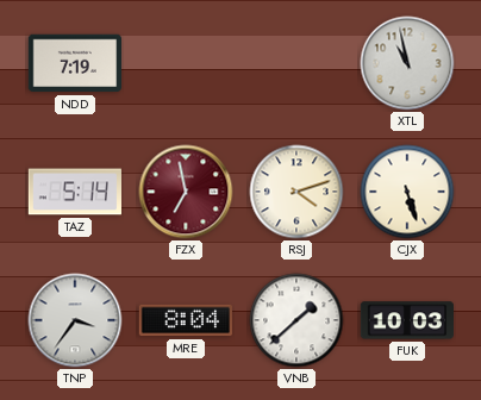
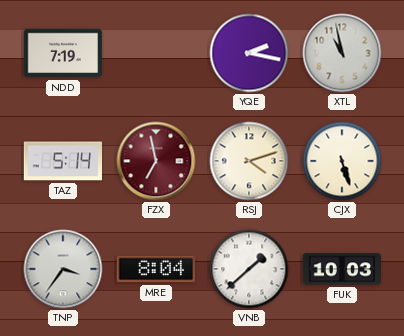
YQE: none -> 2:17 (249, 53)
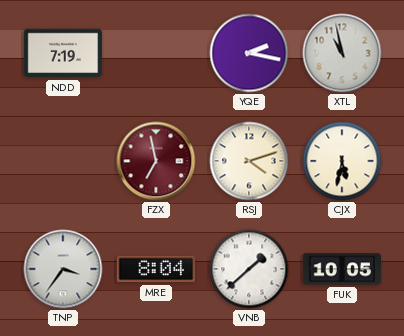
TAZ: 5:14 -> none (62, 161)
CJX: 5:27 -> 5:32 (342, 161)
FUK: 10:03 -> 10:05 (341, 269)
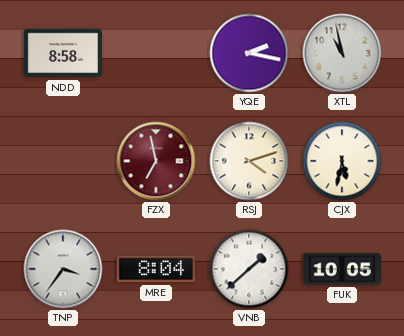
NDD: 7:19 -> 8:58 (62, 53)
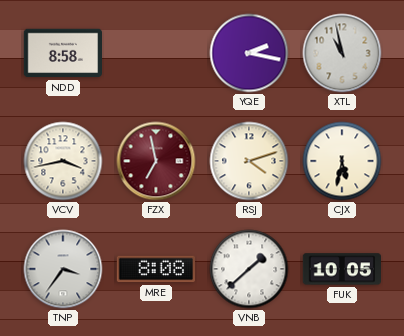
VCV: none -> 3:43 (63, 161)
MRE: 8:04 -> 8:08 (155, 269)
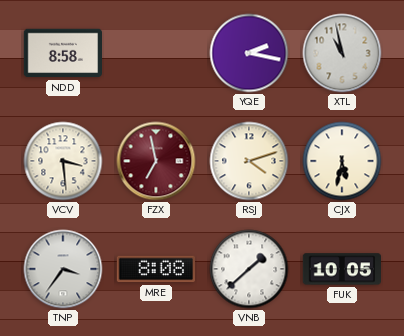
VCV: 3:43 -> 3:29 (63, 161)
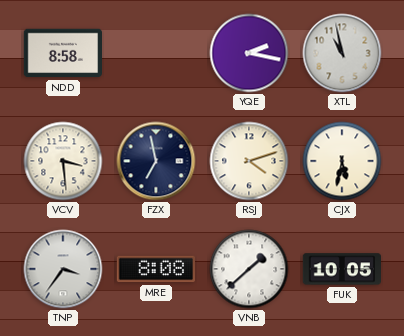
FZX dial: burgundy -> navy (156, 161)
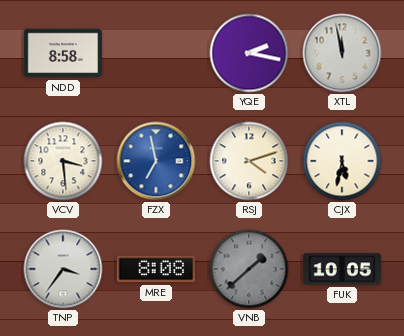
XTL: 10:58 -> 11:58 (342, 53)
FZX dial: navy -> blue (156, 161)
VNB dial: white -> grey (249, 269)
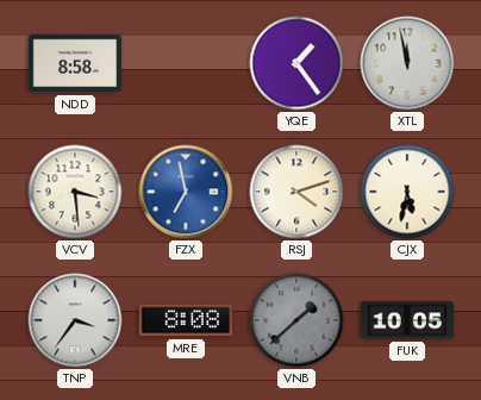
YQE: 2:17 -> 1:24 (296, 63)
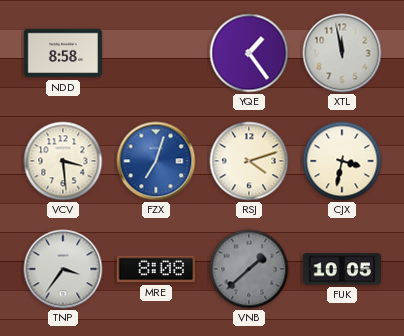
FZX: 6:58 -> 7:03 (156, 161)
CJX: 5:32 -> 3:32 (342, 161)
